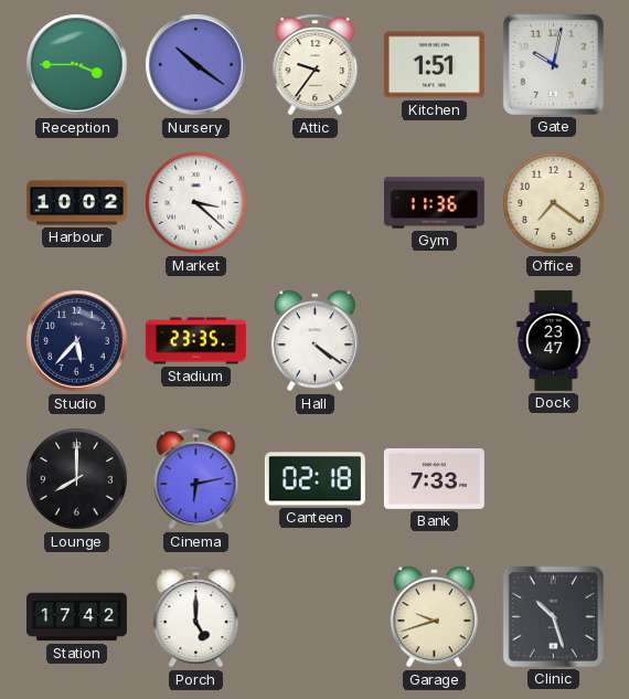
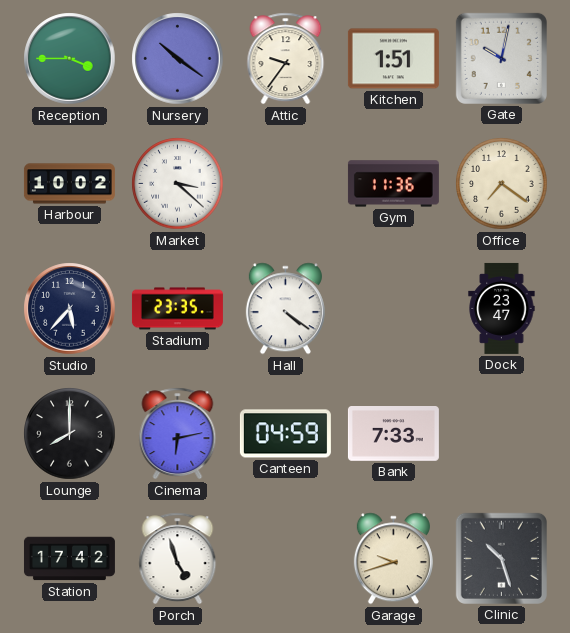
Canteen: 02:18 -> 04:59 (285, 434)
Porch: 5:00 -> 4:57 (178, 559)
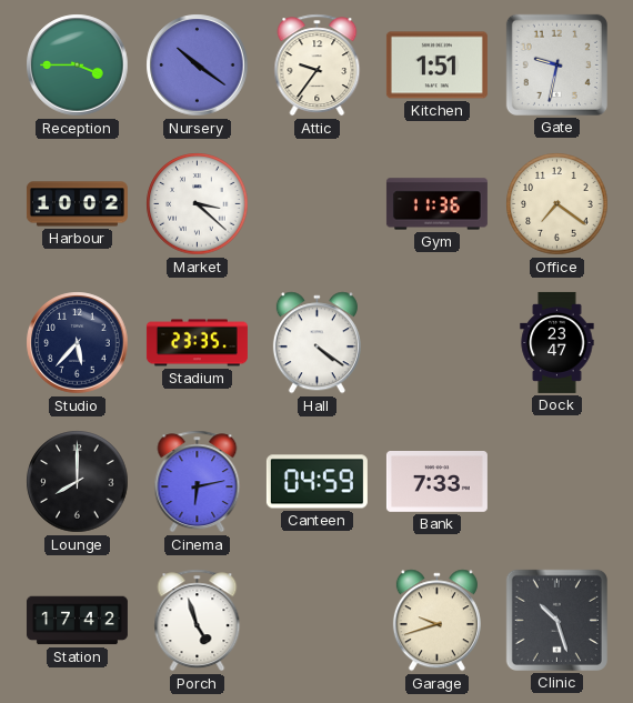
Gate: 10:02 -> 9:32 (556, 64)
